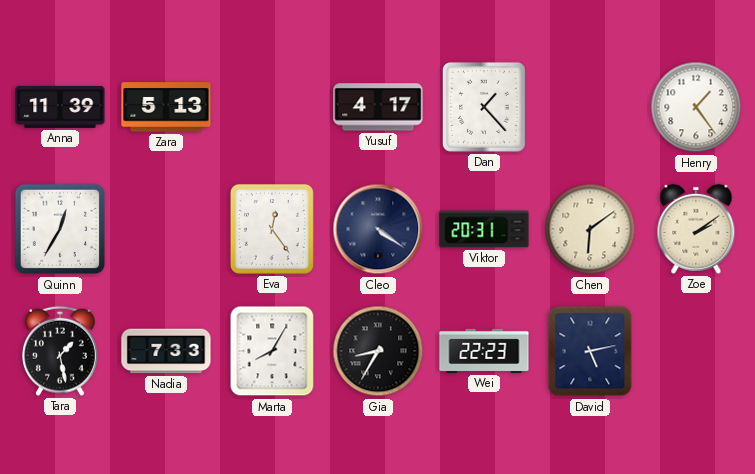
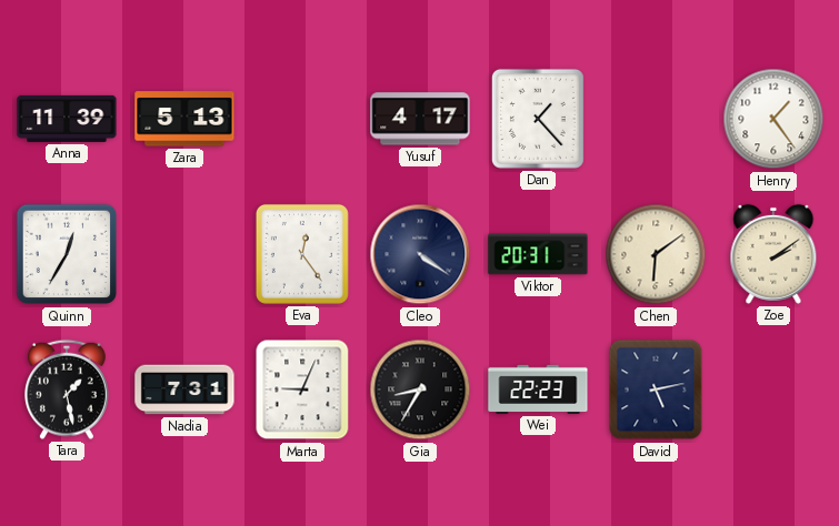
Nadia: 7:33 -> 7:31 (184, 390)
Marta: 8:05 -> 9:04 (302, 390)
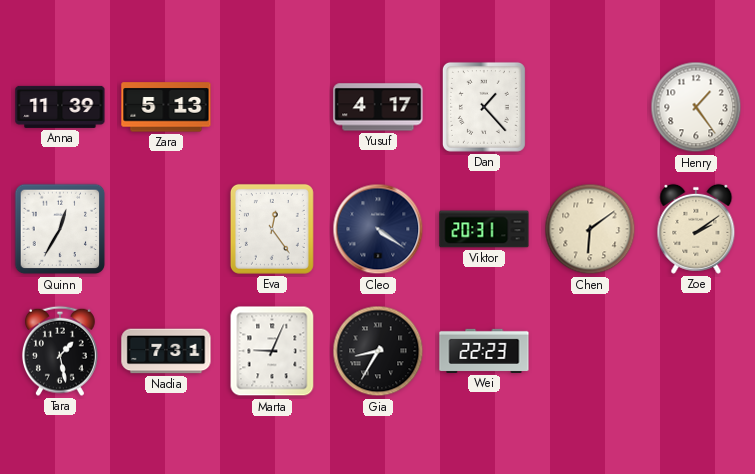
David: 5:13 -> none (656, 390)
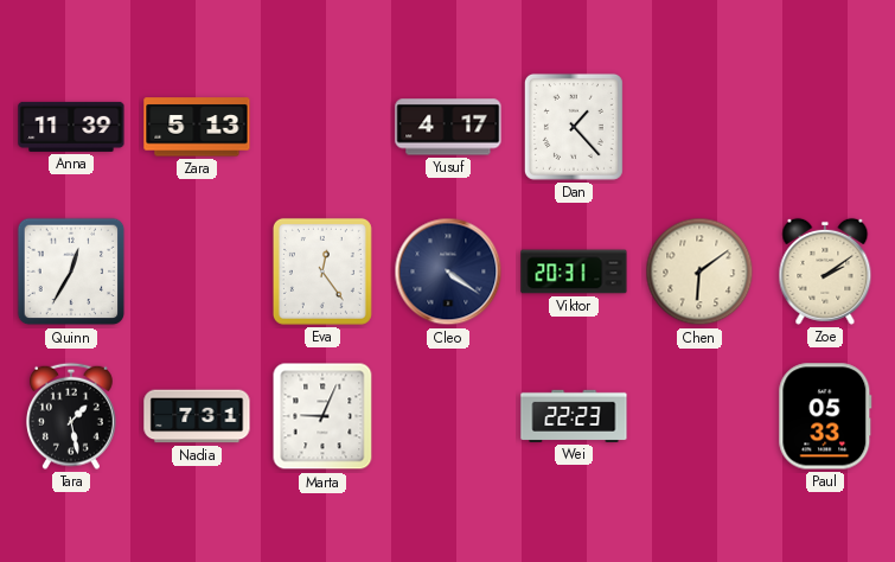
Henry: 1:24 -> none (696, 107)
Gia: 8:35 -> none (378, 351)
Paul: none -> 05:33 (825, 416)
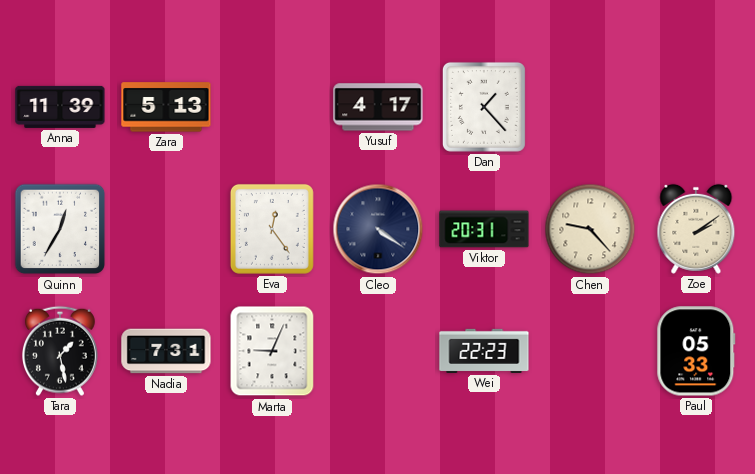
Chen: 6:09 -> 9:23 (590, 229)
